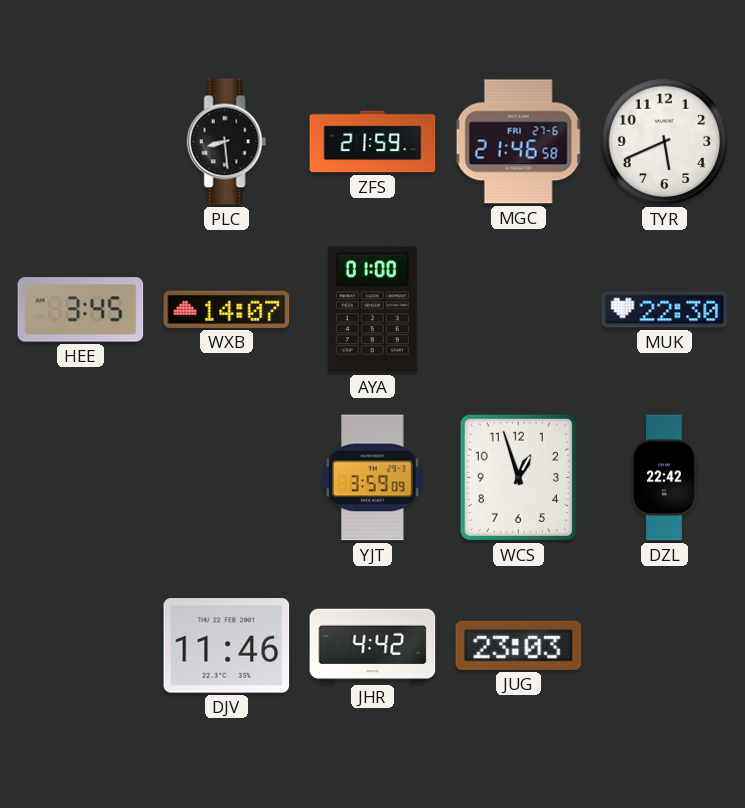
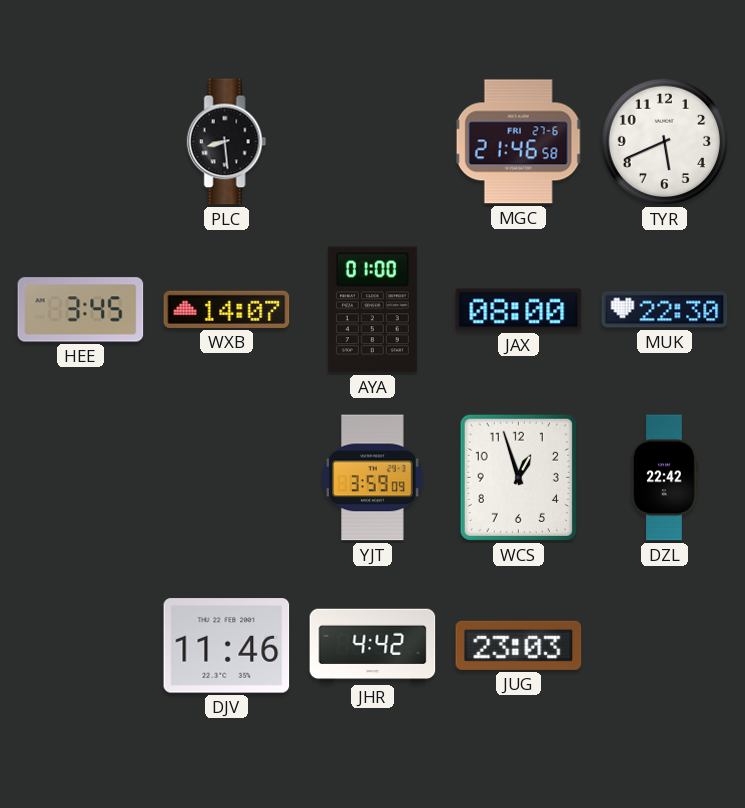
ZFS: 21:59 -> none (373, 142)
JAX: none -> 08:00 (519, 310)
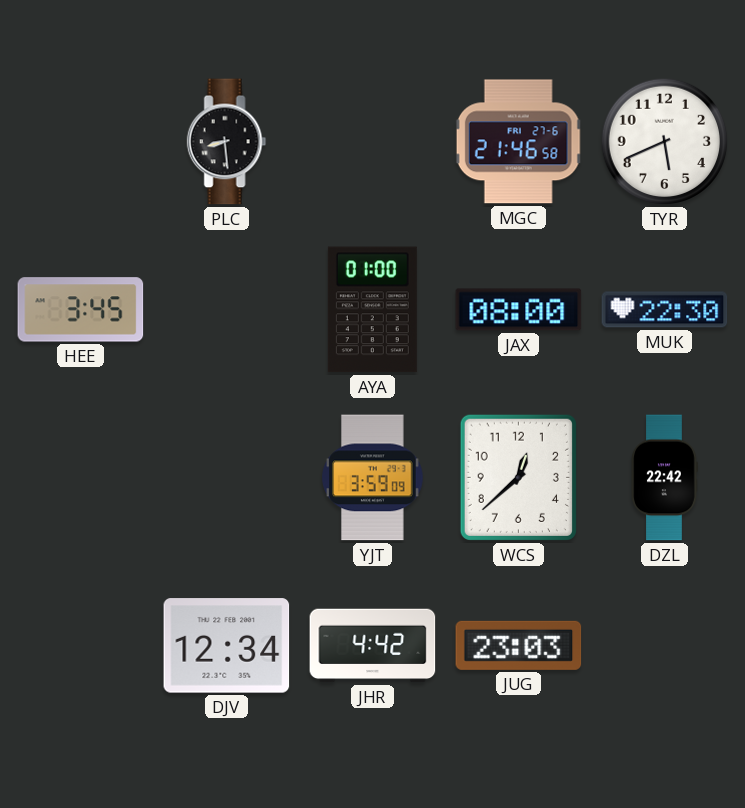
WXB: 14:07 -> none (227, 309)
WCS: 12:57 -> 12:38 (518, 477)
DJV: 11:46 -> 12:34 (227, 646)
